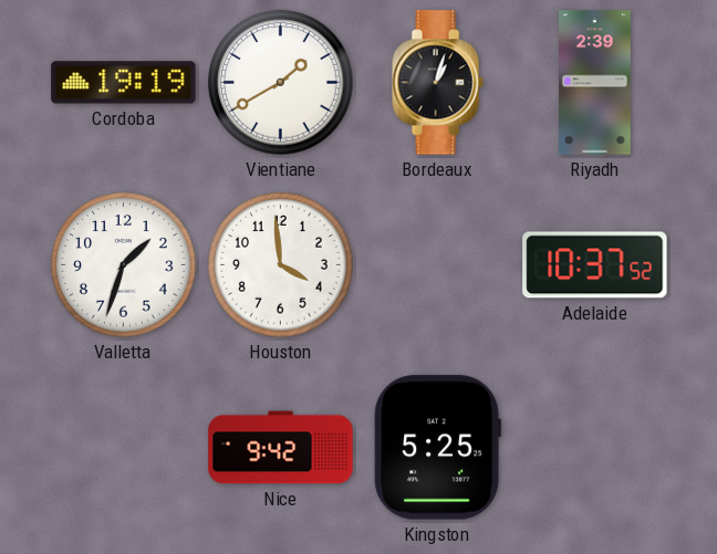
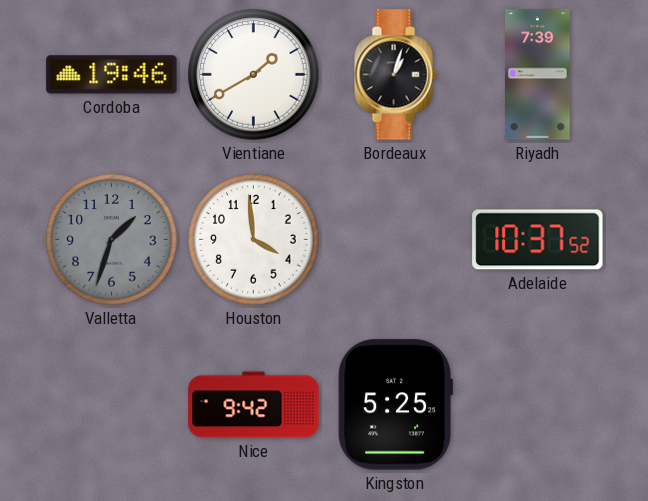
Cordoba: 19:19 -> 19:46 (112, 75)
Riyadh: 2:39 -> 7:39 (538, 75)
Valletta dial: white -> grey (112, 240)
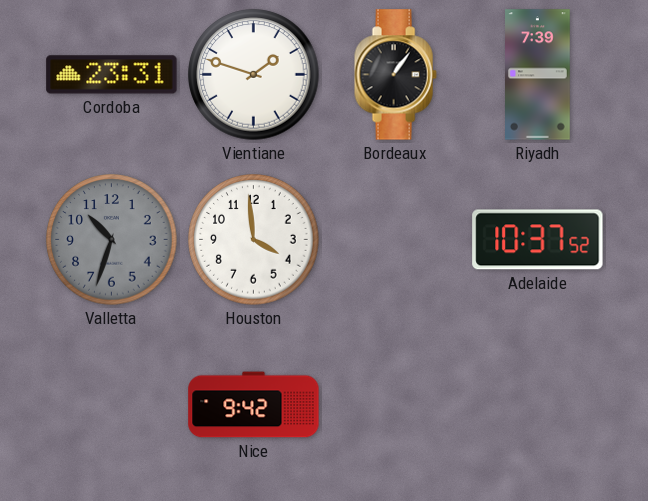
Cordoba: 19:46 -> 23:31 (112, 75)
Vientiane: 1:40 -> 1:48 (254, 75)
Bordeaux: 1:03 -> 1:06 (395, 75)
Valletta: 1:33 -> 10:33 (112, 240)
Kingston: 5:25 -> none (395, 405)
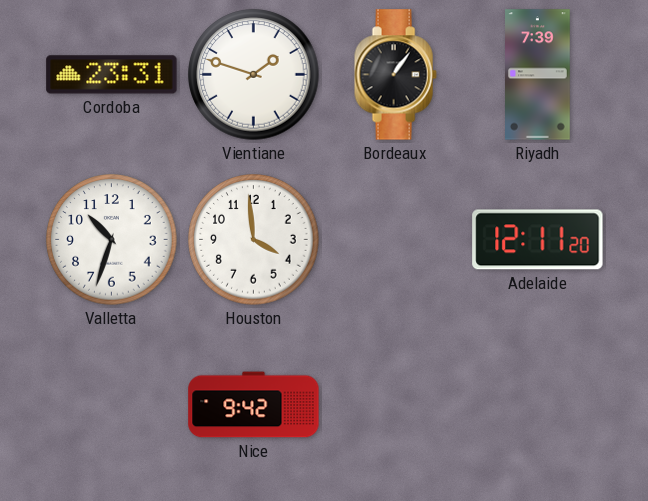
Valletta dial: grey -> white (112, 240)
Adelaide: 10:37 -> 12:11 (538, 240)
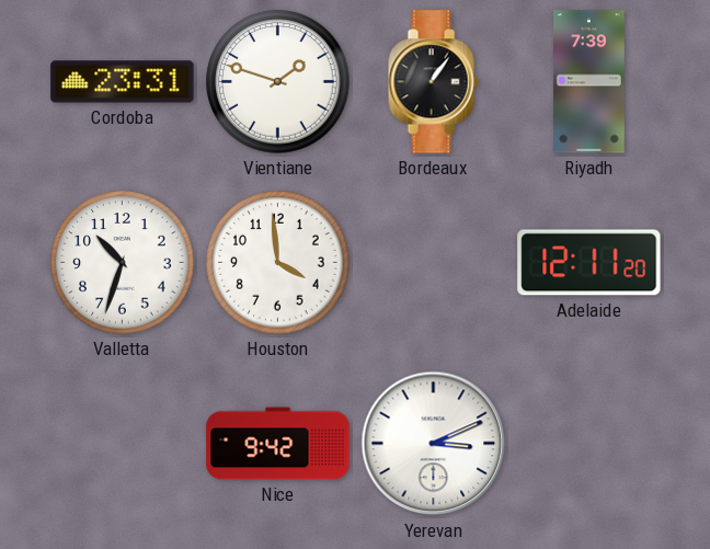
Yerevan: none -> 3:11 (434, 444)
